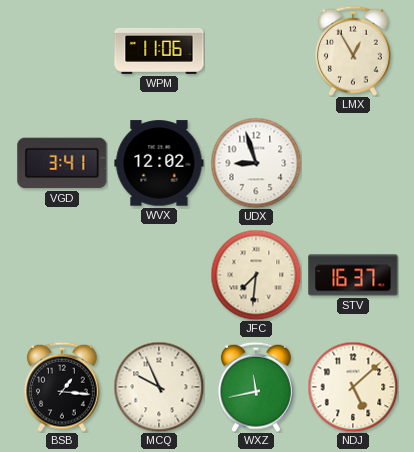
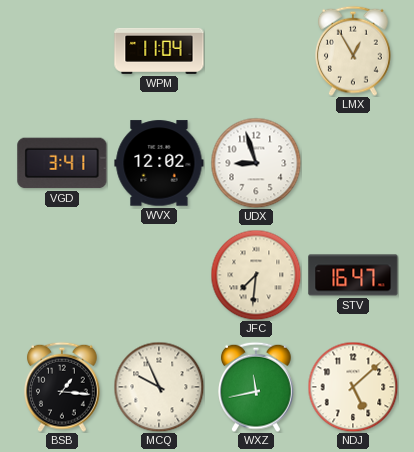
WPM: 11:06 -> 11:04 (159, 51)
STV: 16:37 -> 16:47 (353, 275)
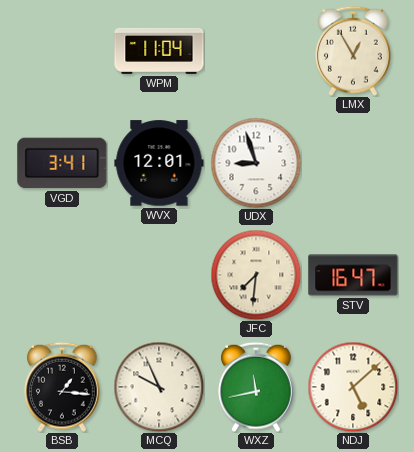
WVX: 12:02 -> 12:01 (159, 163)
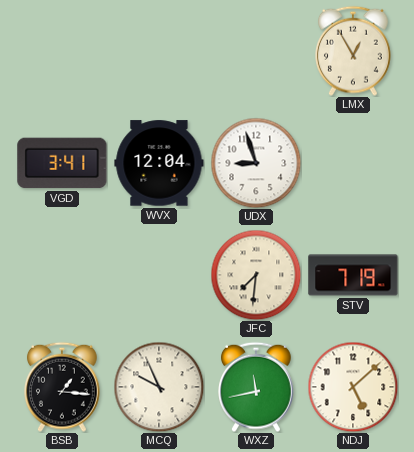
WPM: 11:04 -> none (159, 51)
WVX: 12:01 -> 12:04 (159, 163)
STV: 16:47 -> 7:19 (353, 275)
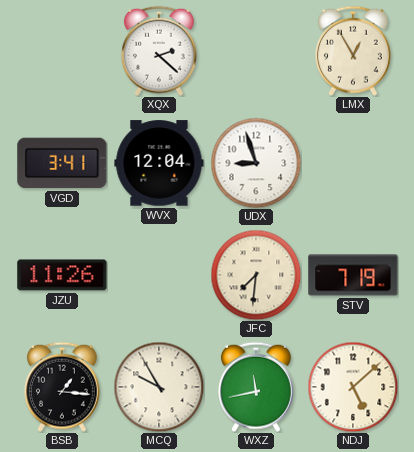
XQX: none -> 2:22 (160, 51)
JZU: none -> 11:26 (62, 275)
MCQ: 9:56 -> 9:55 (159, 387)
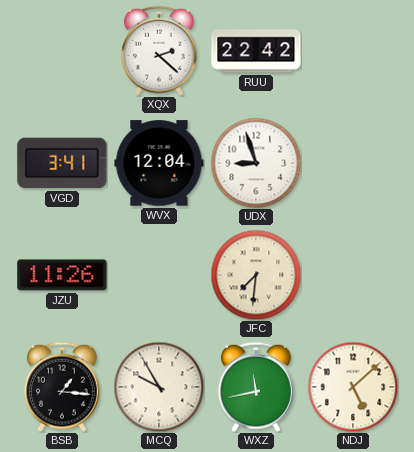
RUU: none -> 22:42 (256, 51)
LMX: 12:55 -> none (354, 51)
STV: 7:19 -> none (353, 275)
